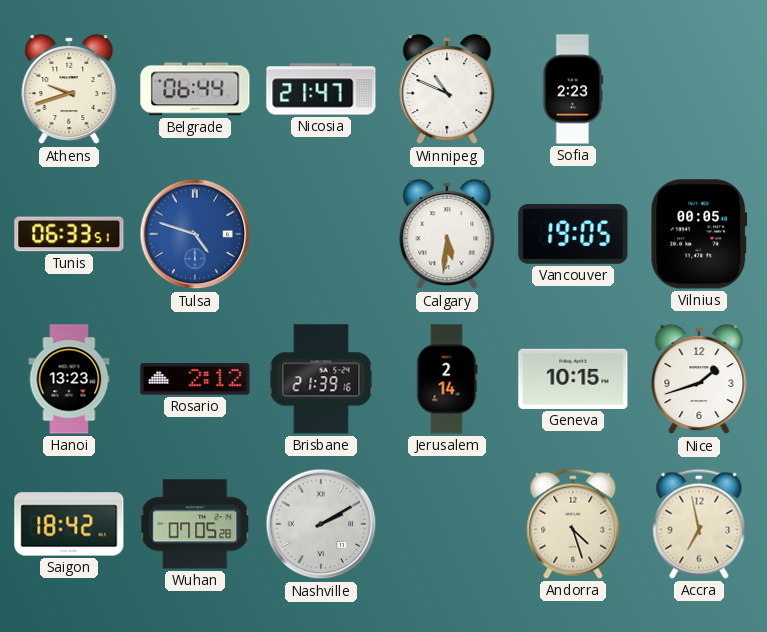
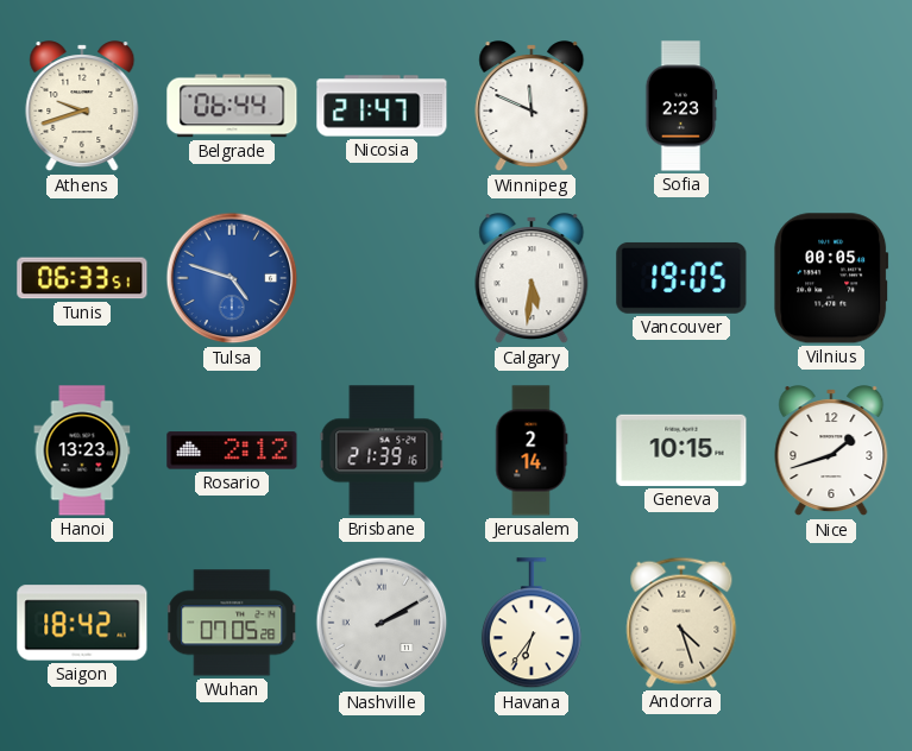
Winnipeg: 10:49 -> 11:49 (532, 107)
Havana: none -> 6:36 (532, 624)
Accra: 6:58 -> none (699, 524)
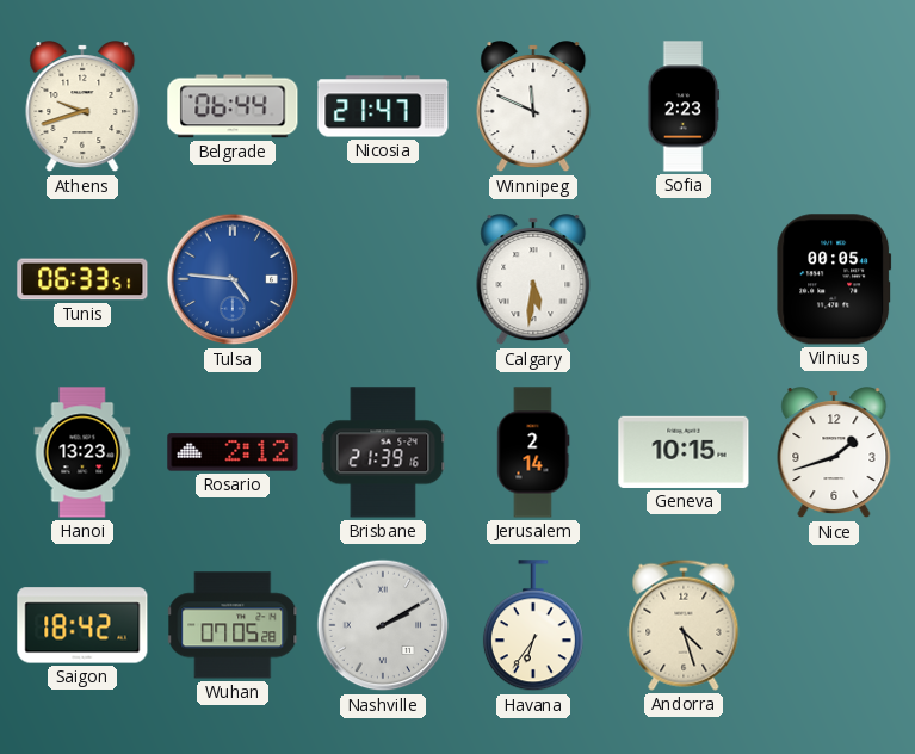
Tulsa: 4:48 -> 4:46 (233, 279)
Vancouver: 19:05 -> none (681, 278)
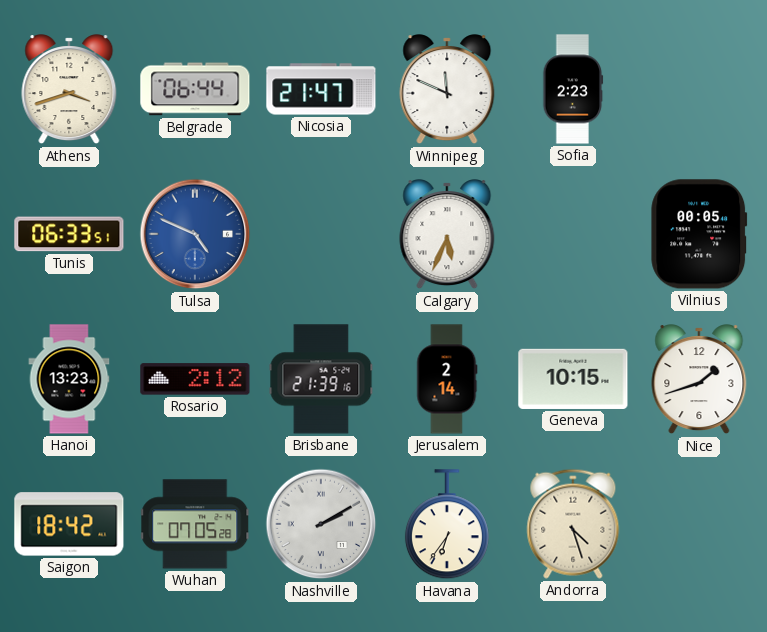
Athens: 9:42 -> 3:42 (69, 90)
Tulsa: 4:46 -> 4:49 (195, 234)
Calgary: 5:31 -> 5:34 (447, 235)
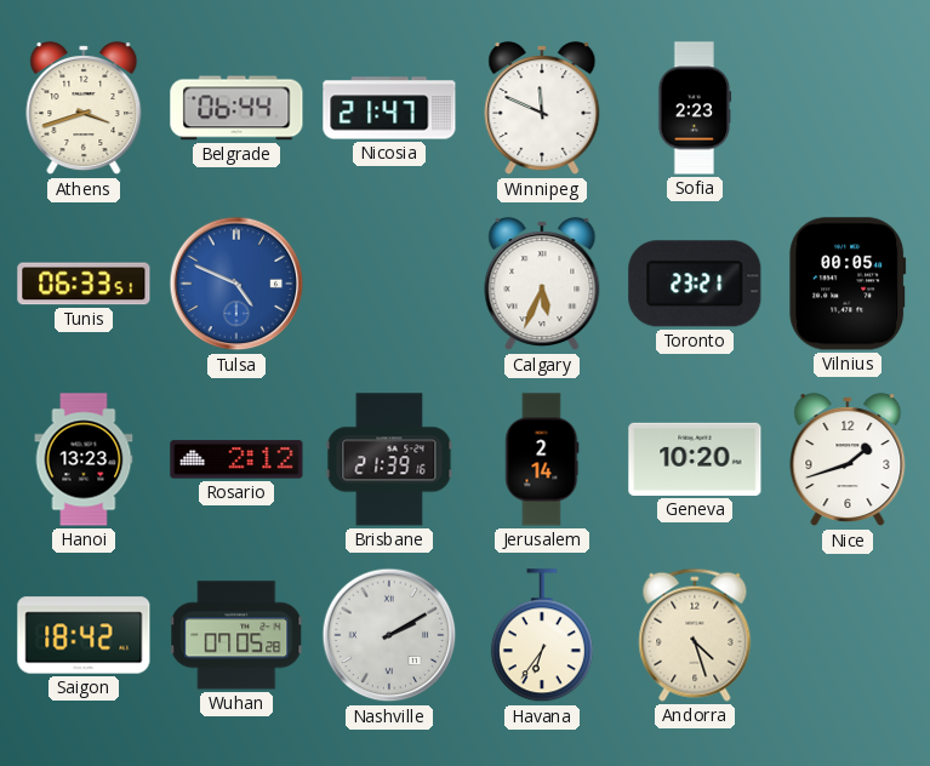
Toronto: none -> 23:21 (695, 284)
Geneva: 10:15 -> 10:20 (695, 459)
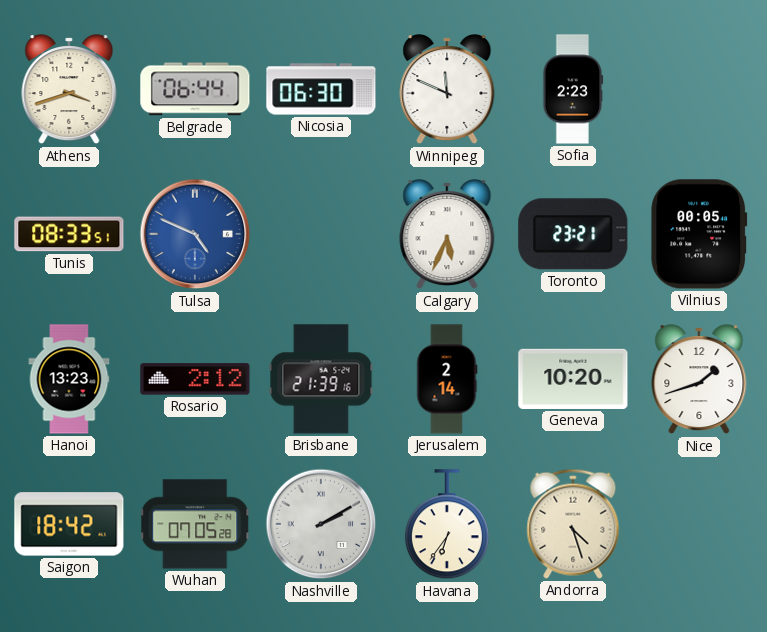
Nicosia: 21:47 -> 06:30 (321, 89)
Tunis: 06:33 -> 08:33 (69, 234)
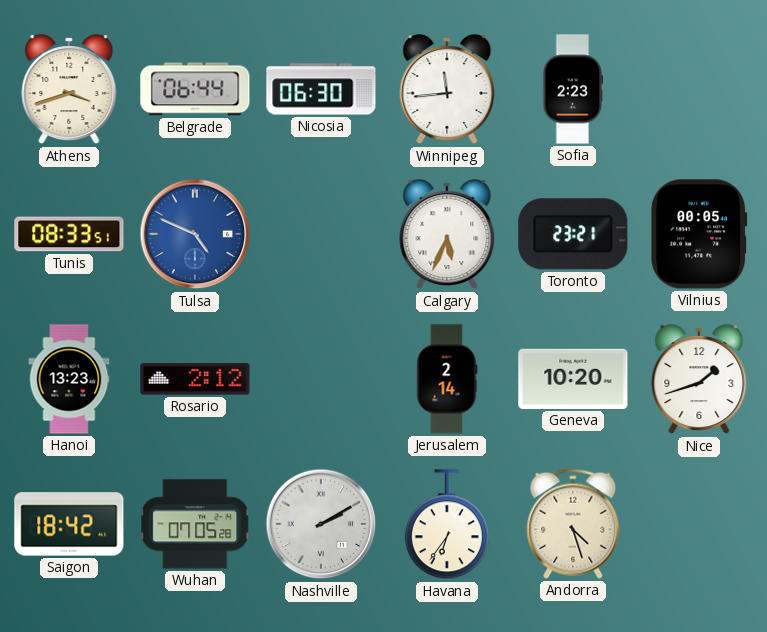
Winnipeg: 11:49 -> 11:44 (447, 90)
Brisbane: 21:39 -> none (321, 379)
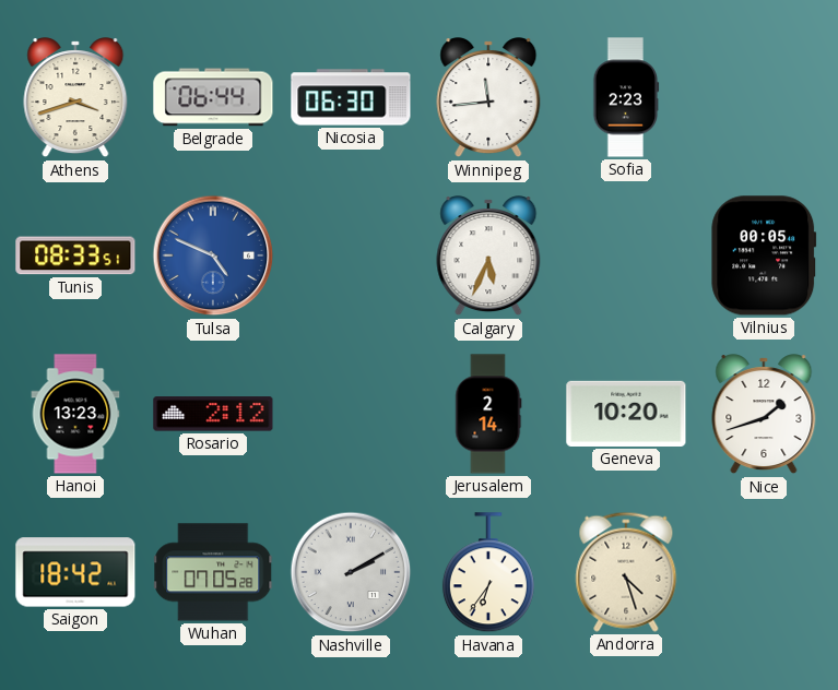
Toronto: 23:21 -> none (573, 234)
